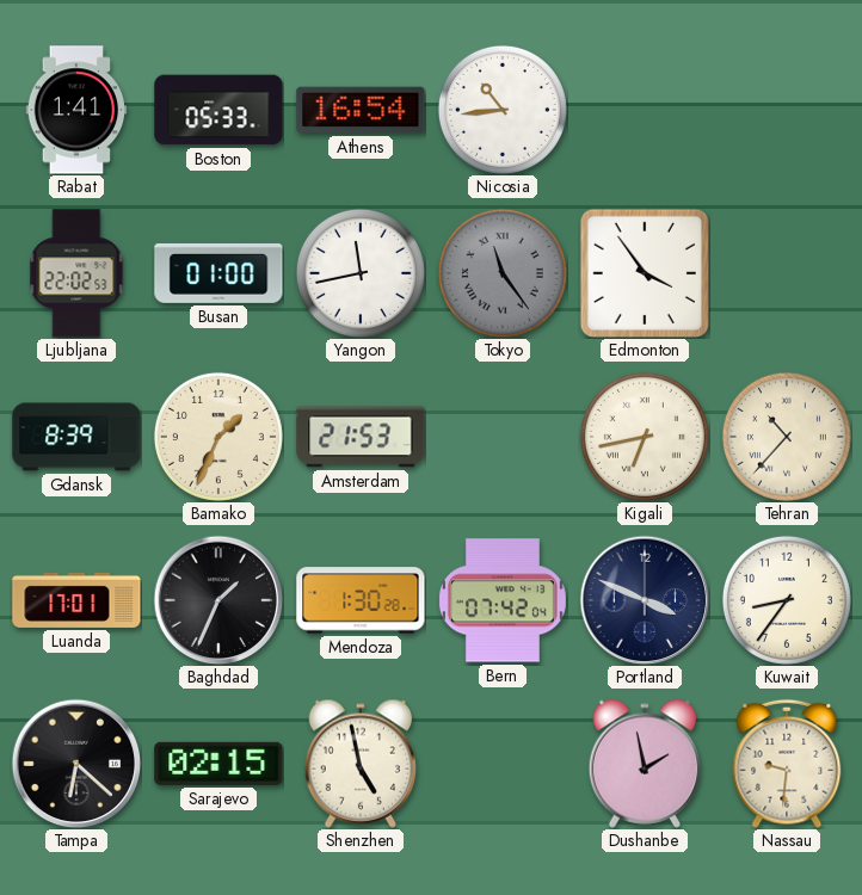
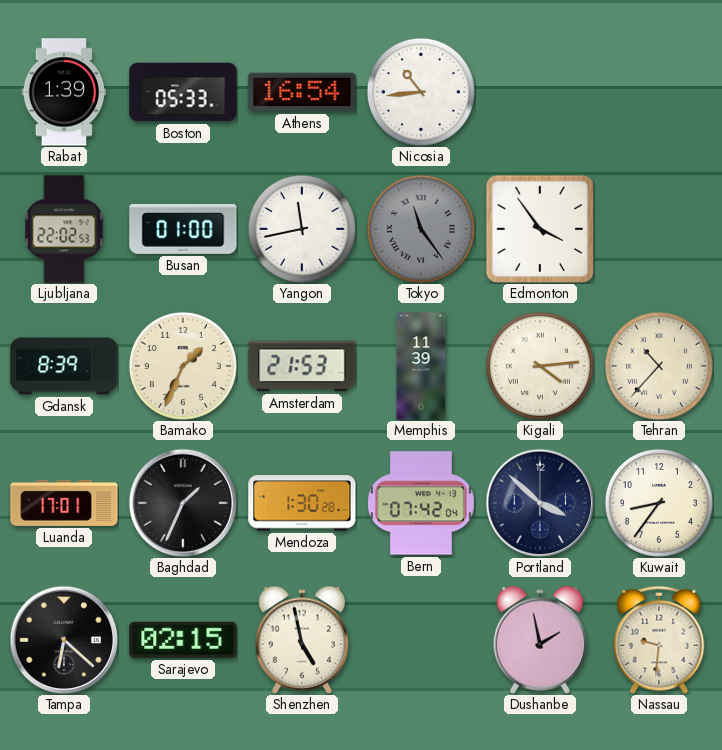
Rabat: 1:41 -> 1:39 (64, 92)
Memphis: none -> 11:39 (421, 366)
Kigali: 6:43 -> 4:14 (540, 366)
Portland: 3:49 -> 3:52 (540, 503)
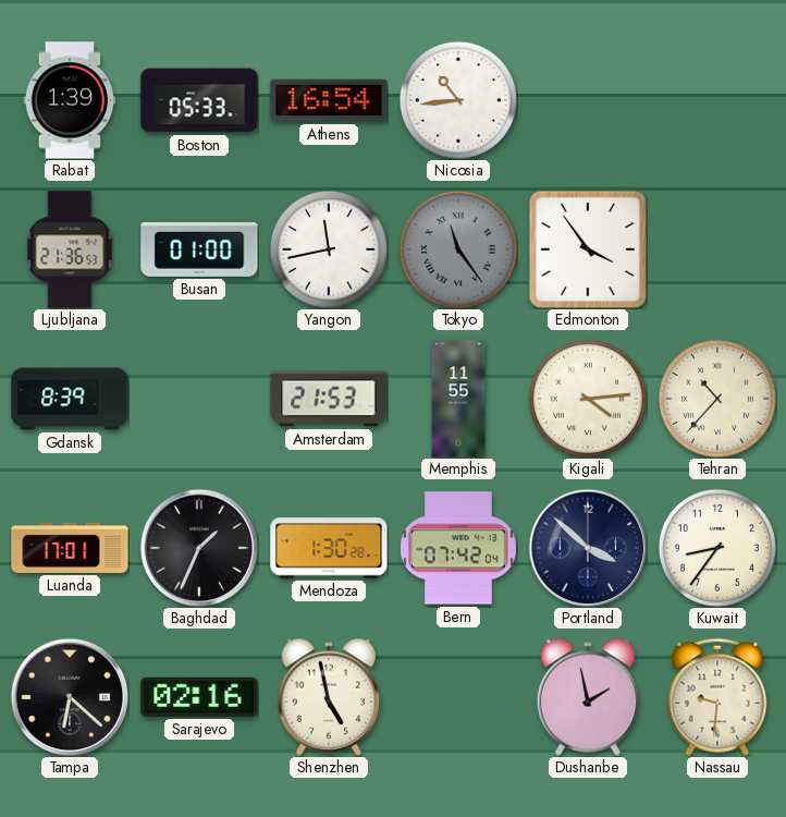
Ljubljana: 22:02 -> 21:36 (70, 249)
Bamako: 1:34 -> none (183, 366)
Memphis: 11:39 -> 11:55 (458, 399)
Sarajevo: 02:15 -> 02:16 (199, 697)
